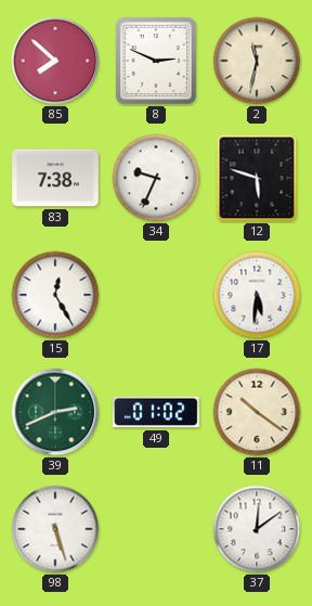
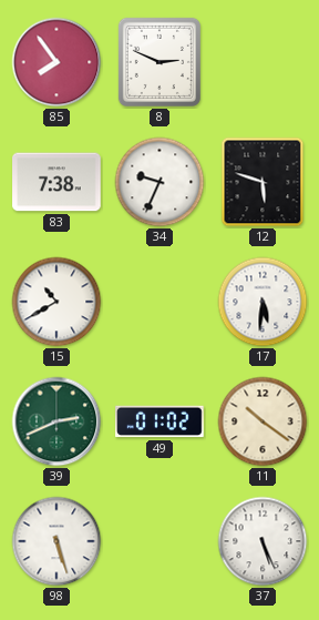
85: 7:52 -> 7:54 (56, 62)
2: 11:32 -> none (257, 61)
15: 12:25 -> 10:40 (56, 302)
37: 12:09 -> 5:26 (263, 541)
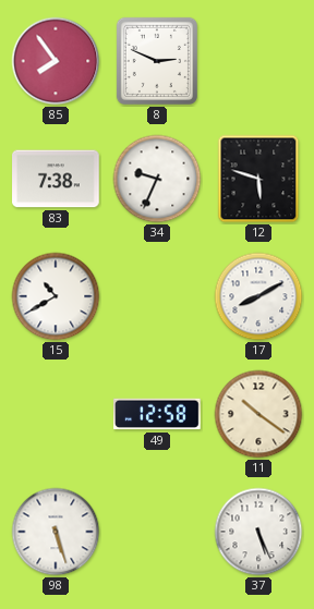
17: 5:31 -> 8:10 (258, 296)
39: 2:41 -> none (56, 421)
49: 01:02 -> 12:58 (158, 414)
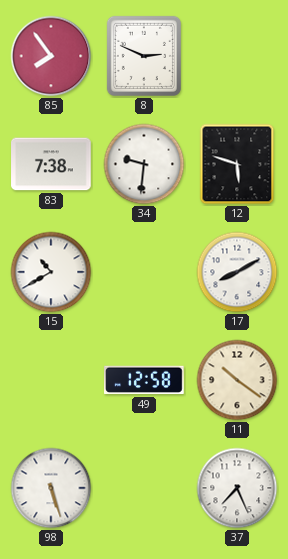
34: 9:34 -> 9:31 (144, 164)
37: 5:26 -> 7:26 (237, 488)
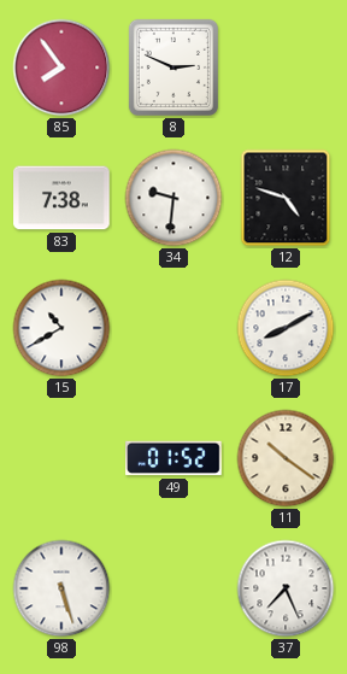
12: 5:48 -> 4:48 (286, 198)
49: 12:58 -> 01:52 (175, 458)
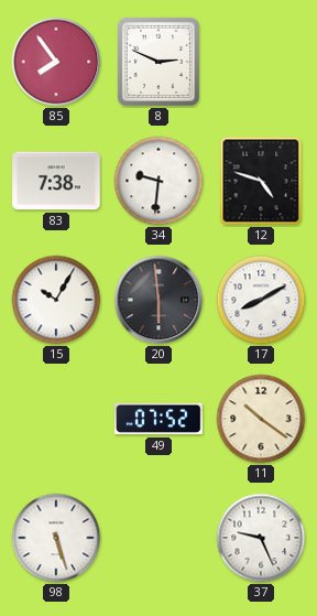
15: 10:40 -> 10:05 (56, 300)
20: none -> 5:59 (158, 300)
49: 01:52 -> 07:52 (160, 419)
37: 7:26 -> 9:26 (261, 538)
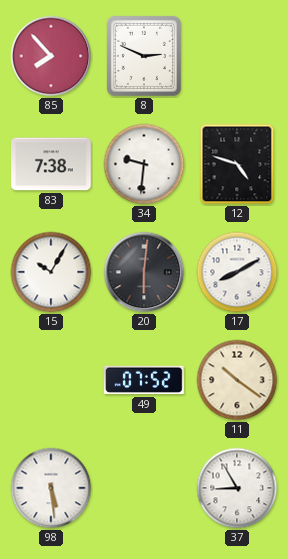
85: 7:54 -> 7:53 (51, 56)
20: 5:59 -> 6:01 (144, 272)
98: 5:27 -> 5:29 (51, 488)
37: 9:26 -> 8:55 (237, 488)
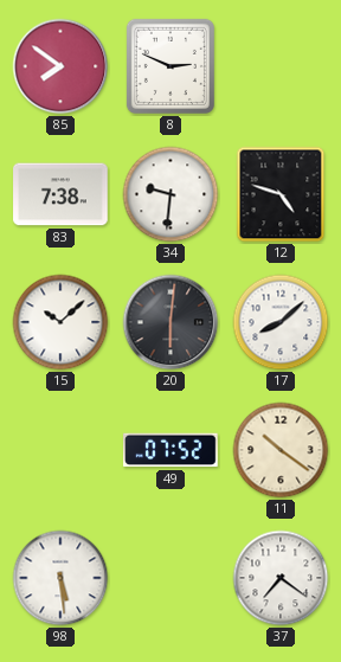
85: 7:53 -> 7:51 (60, 66)
15: 10:05 -> 10:08 (60, 322)
17: 8:10 -> 8:08 (281, 322)
37: 8:55 -> 7:21 (281, 578)
